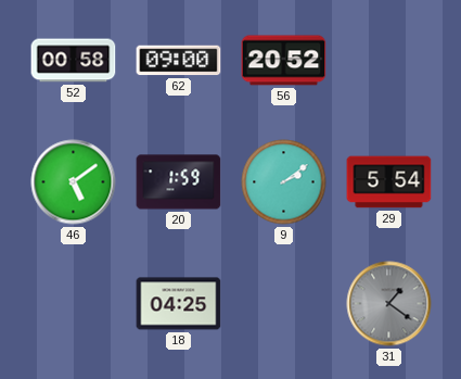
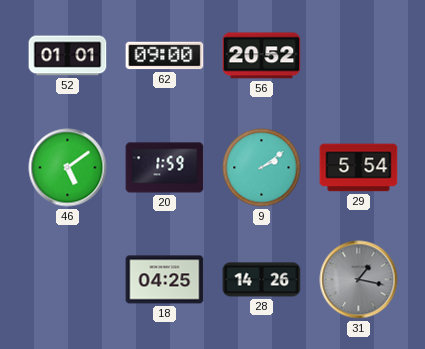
52: 00:58 -> 01:01 (68, 56)
28: none -> 14:26 (262, 280)
31: 1:21 -> 1:17 (359, 280)
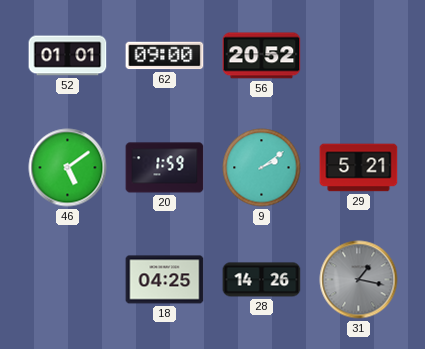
29: 5:54 -> 5:21 (359, 168)
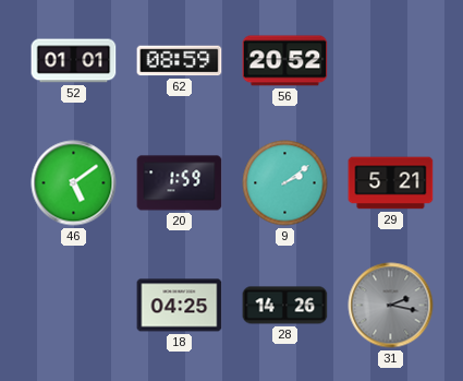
62: 09:00 -> 08:59 (180, 61)
31: 1:17 -> 2:17 (391, 306)
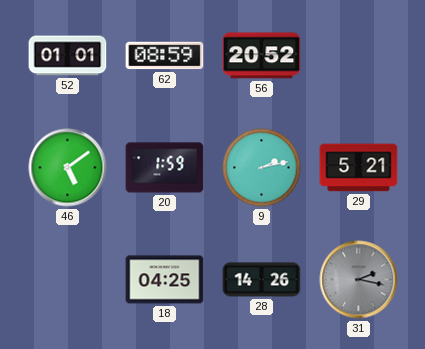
9: 2:09 -> 2:13 (262, 168)
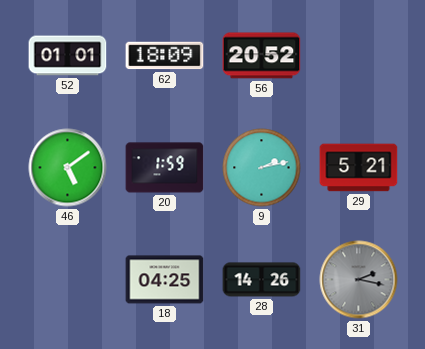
62: 08:59 -> 18:09 (165, 56)
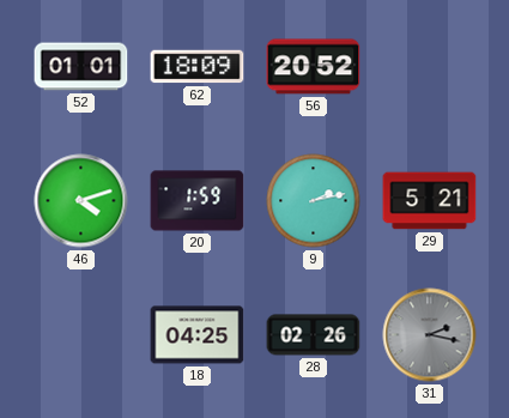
46: 5:09 -> 4:12 (81, 201)
28: 14:26 -> 02:26 (314, 335)
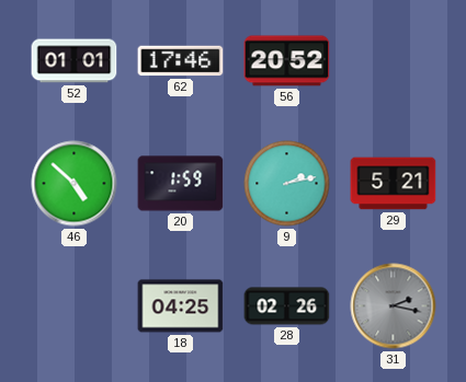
62: 18:09 -> 17:46 (181, 61)
46: 4:12 -> 4:52 (75, 184)
